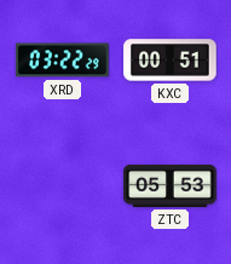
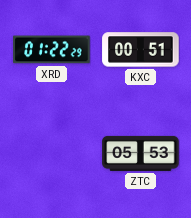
XRD: 03:22 -> 01:22 (52, 50)
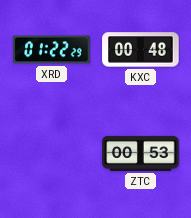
KXC: 00:51 -> 00:48 (141, 50)
ZTC: 05:53 -> 00:53 (141, 153)
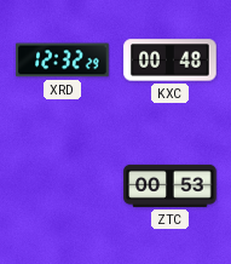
XRD: 01:22 -> 12:32 (63, 61)
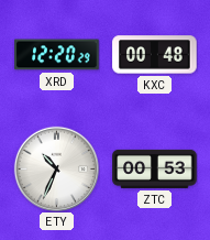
XRD: 12:32 -> 12:20 (57, 55)
ETY: none -> 10:34 (56, 168)
